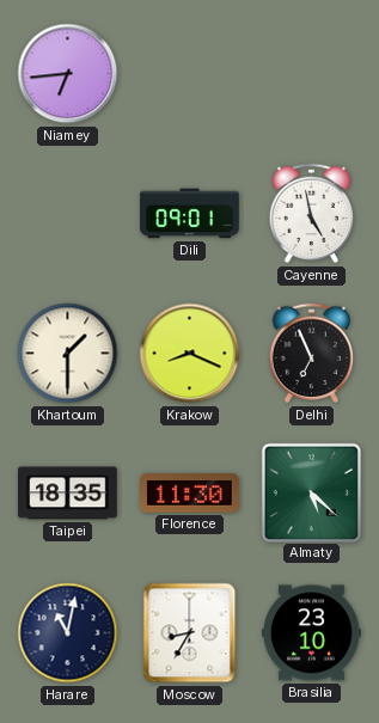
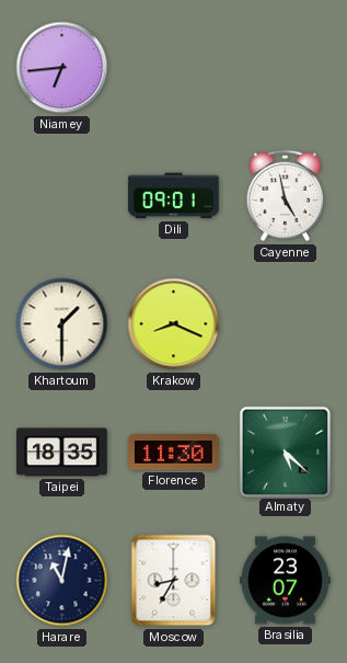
Delhi: 6:56 -> none (312, 354)
Brasilia: 23:10 -> 23:07 (286, 581)
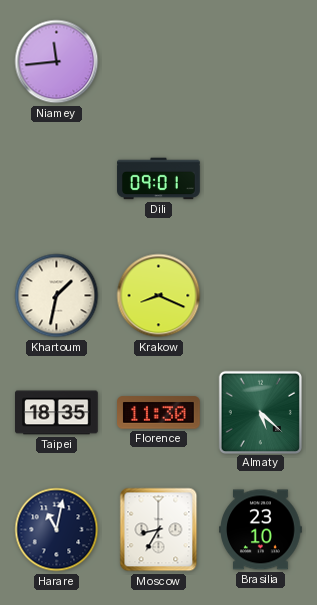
Niamey: 6:44 -> 11:44 (57, 62)
Cayenne: 4:58 -> none (286, 196)
Khartoum: 1:30 -> 1:32 (57, 296)
Brasilia: 23:07 -> 23:10 (261, 530)
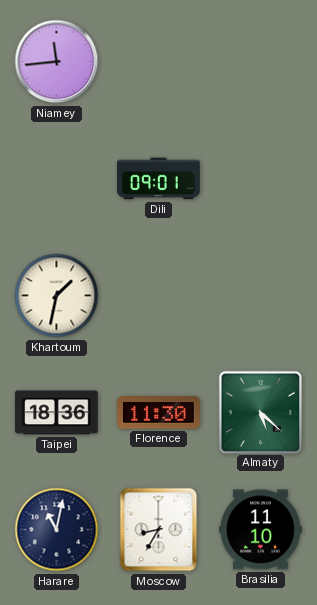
Krakow: 8:19 -> none (159, 296)
Taipei: 18:35 -> 18:36 (57, 413)
Brasilia: 23:10 -> 11:10 (261, 530)
